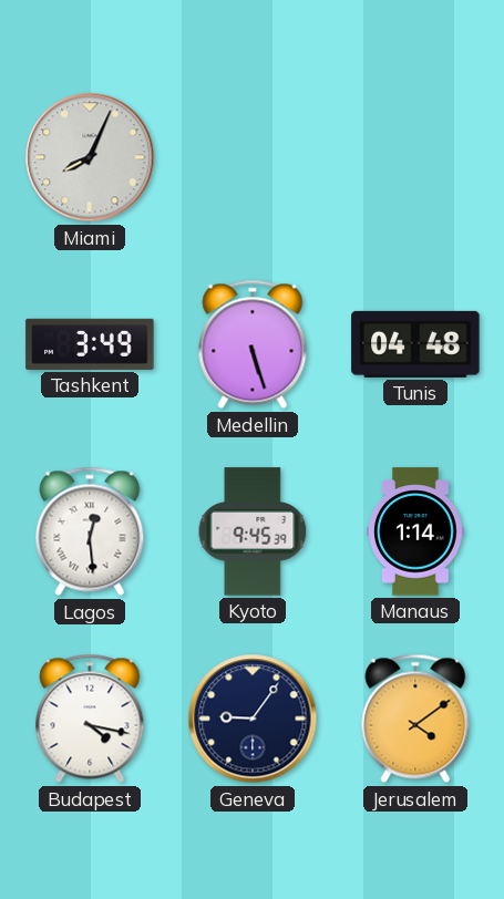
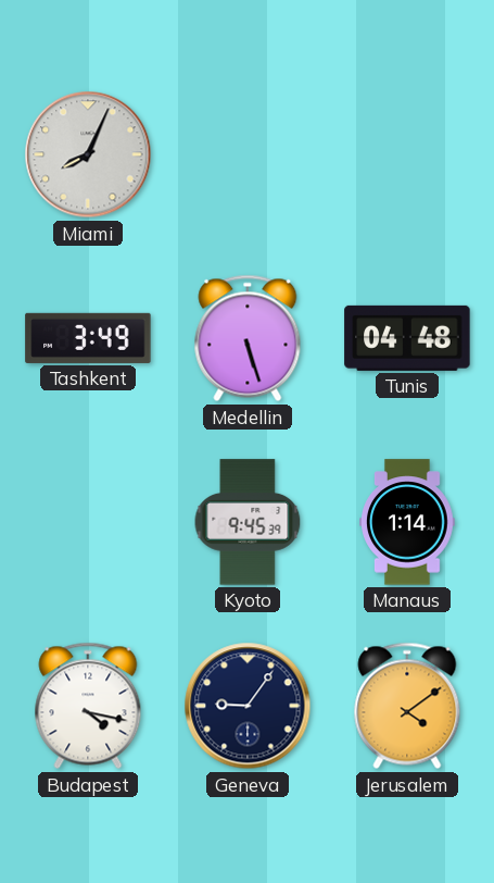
Lagos: 12:29 -> none (90, 531)
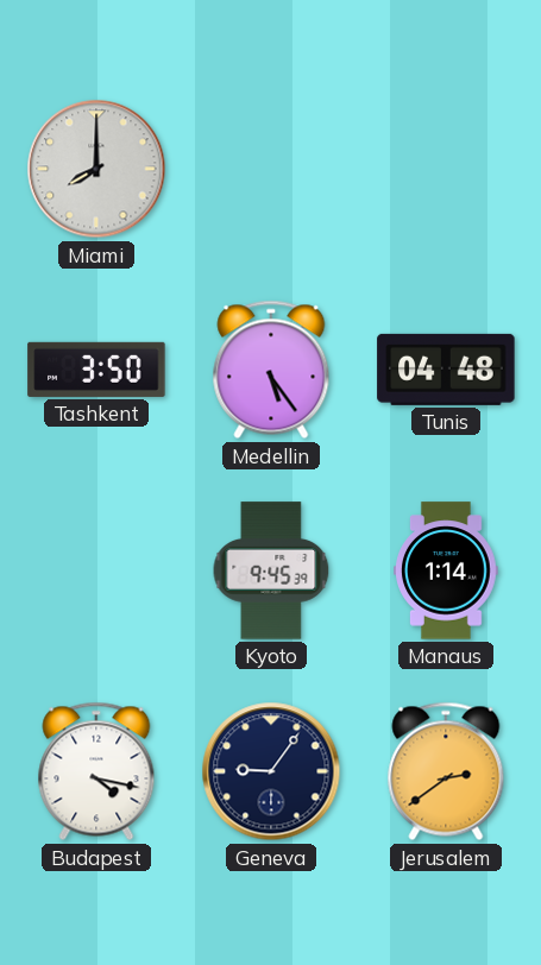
Miami: 8:04 -> 8:00 (96, 169)
Tashkent: 3:49 -> 3:50 (96, 370)
Medellin: 5:27 -> 5:24 (271, 370)
Jerusalem: 4:09 -> 2:39 (446, 771)
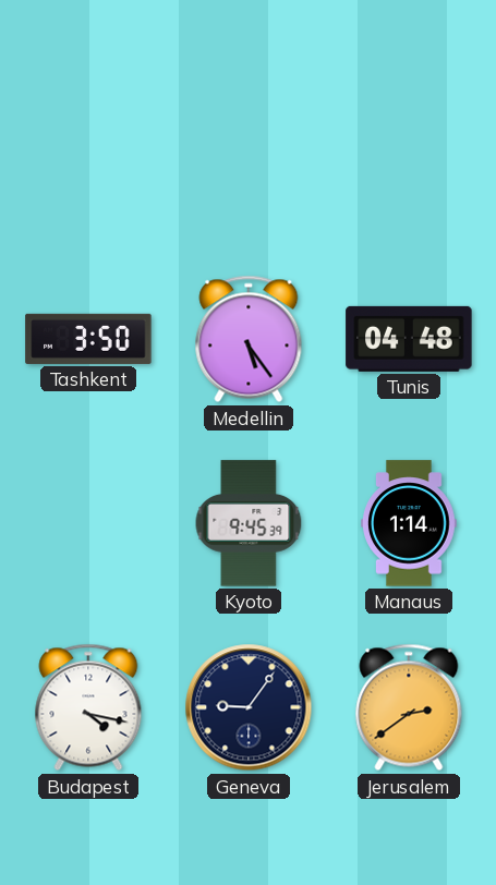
Miami: 8:00 -> none (96, 169)
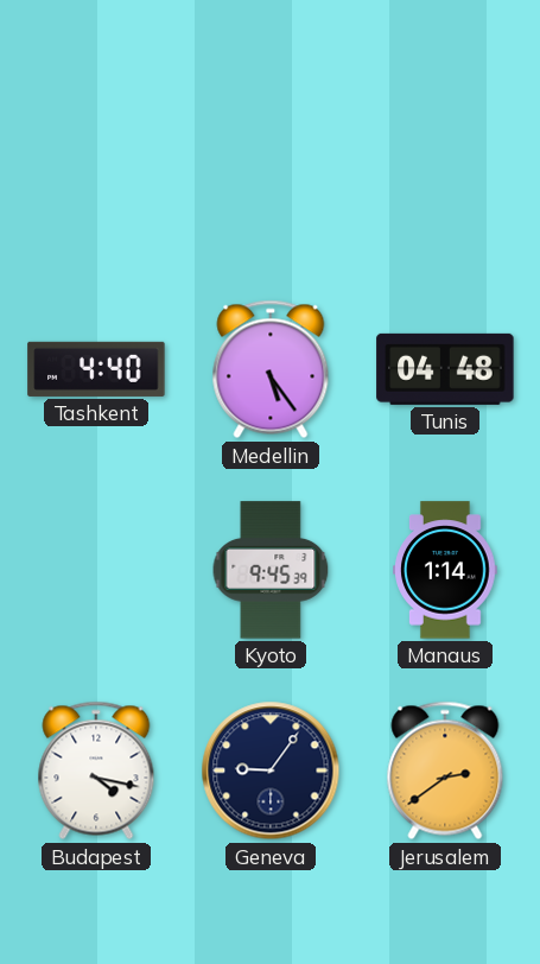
Tashkent: 3:50 -> 4:40 (96, 369)
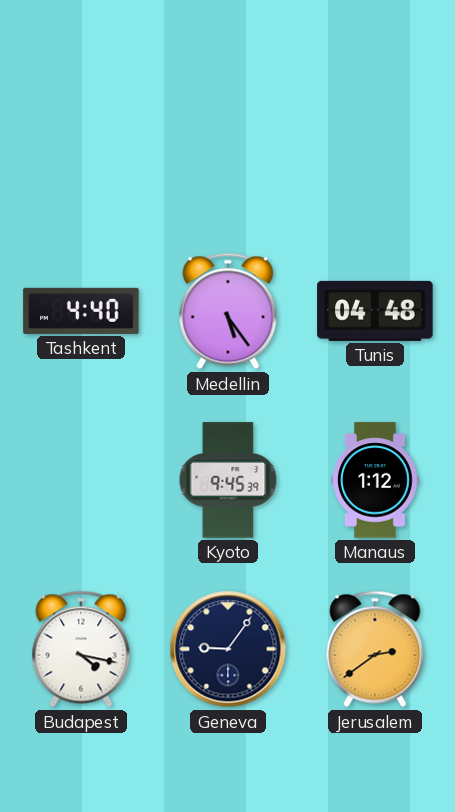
Manaus: 1:14 -> 1:12 (375, 480)
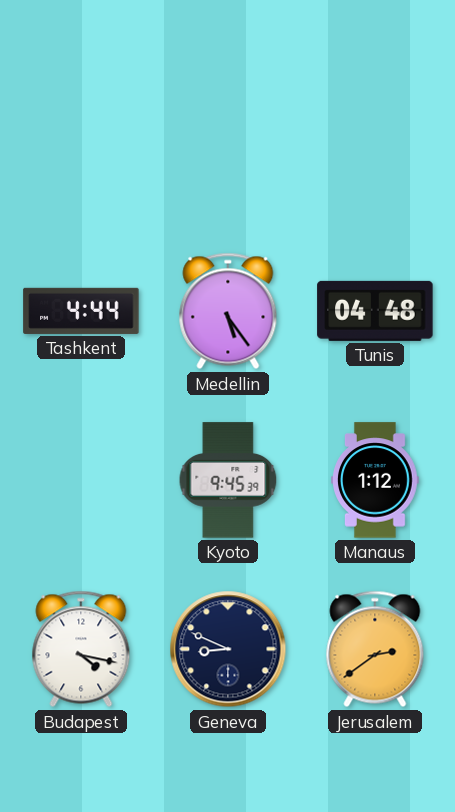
Tashkent: 4:40 -> 4:44 (81, 311)
Geneva: 9:06 -> 8:49 (228, 649)
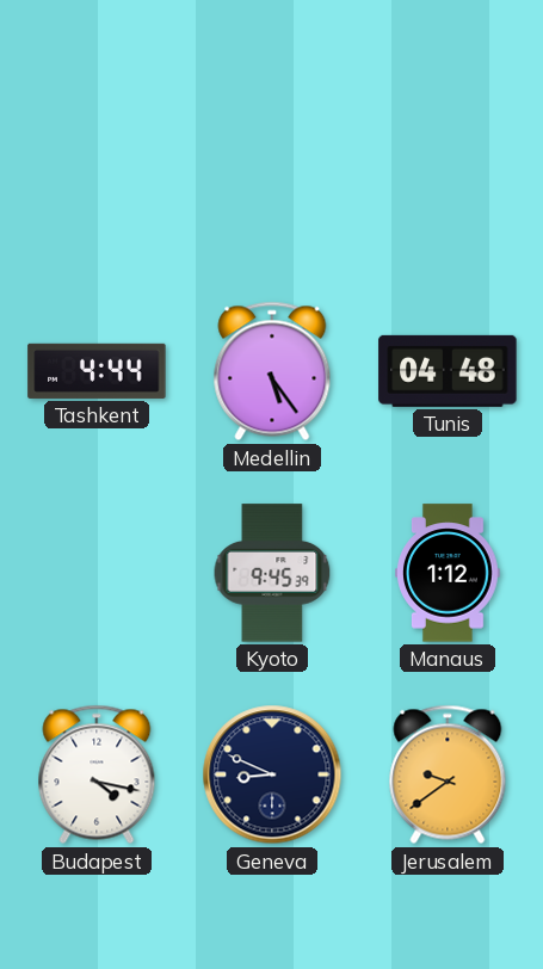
Jerusalem: 2:39 -> 9:39 (448, 774)
